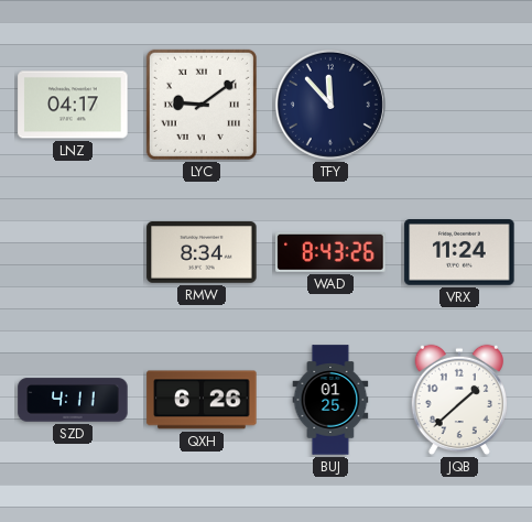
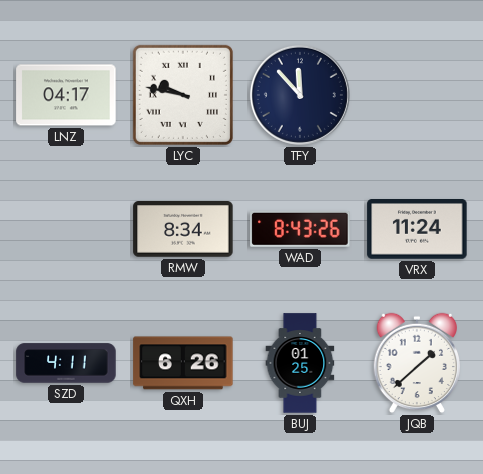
LYC: 9:09 -> 9:47 (183, 95)
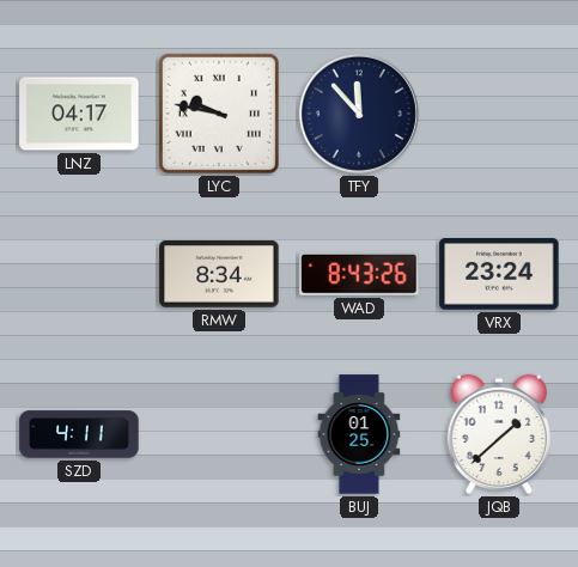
VRX: 11:24 -> 23:24 (499, 275)
QXH: 6:26 -> none (183, 363)
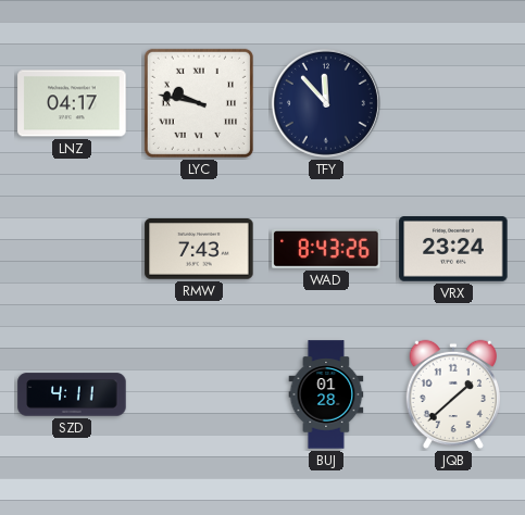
RMW: 8:34 -> 7:43 (199, 249)
BUJ: 01:25 -> 01:28 (326, 394)
